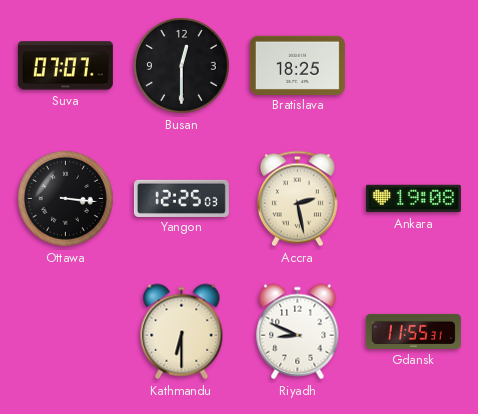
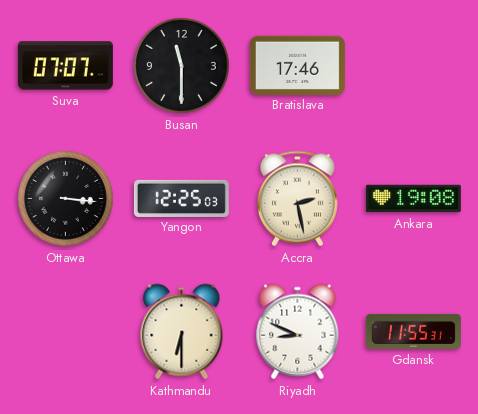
Busan: 12:30 -> 11:30 (181, 65)
Bratislava: 18:25 -> 17:46 (297, 65)
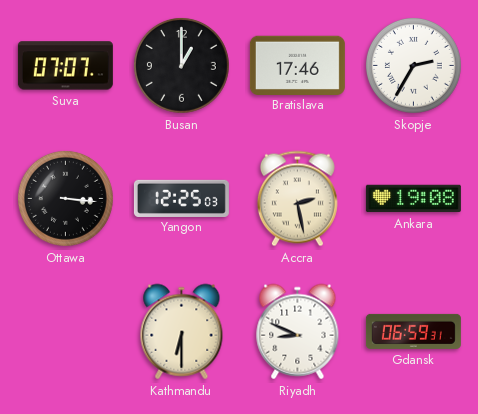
Busan: 11:30 -> 1:00 (181, 65)
Skopje: none -> 2:35 (413, 65)
Gdansk: 11:55 -> 06:59 (413, 331)
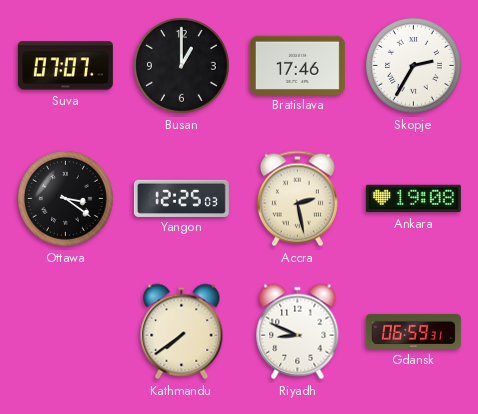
Ottawa: 3:16 -> 3:21 (65, 198)
Kathmandu: 6:30 -> 7:39 (182, 332)
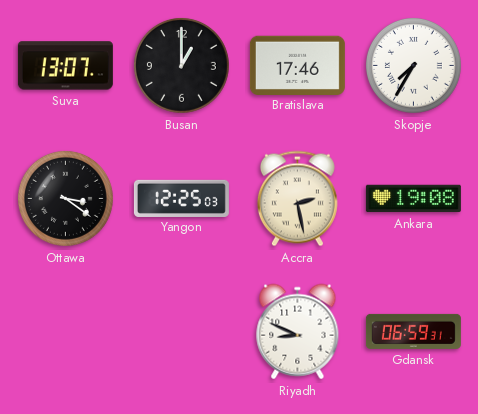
Suva: 07:07 -> 13:07 (65, 66)
Skopje: 2:35 -> 7:35 (413, 65)
Kathmandu: 7:39 -> none (182, 332)
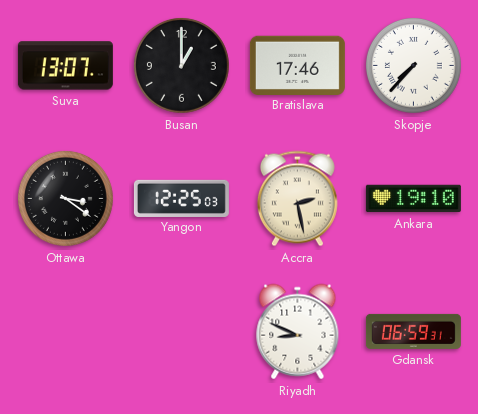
Skopje: 7:35 -> 7:37 (413, 65)
Ankara: 19:08 -> 19:10 (413, 199)
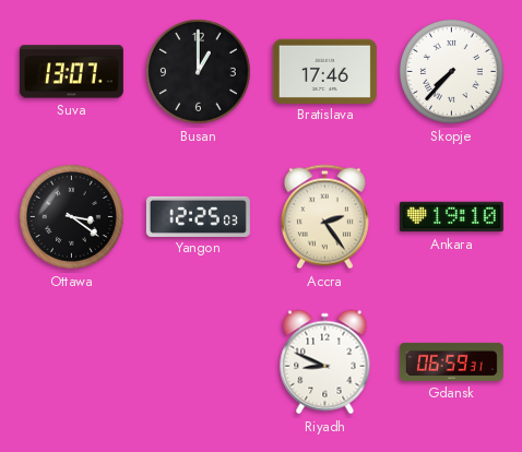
Accra: 2:28 -> 2:24 (324, 217)
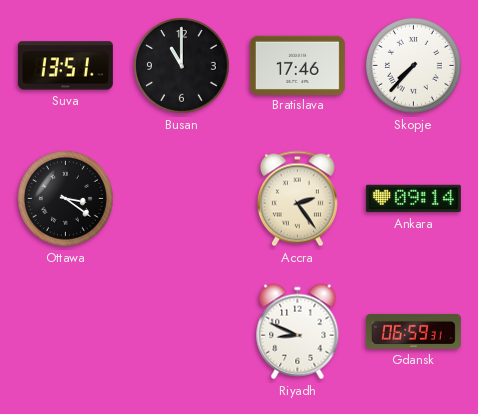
Suva: 13:07 -> 13:51 (65, 66)
Busan: 1:00 -> 11:00 (181, 65)
Yangon: 12:25 -> none (198, 216)
Ankara: 19:10 -> 09:14 (413, 199)
